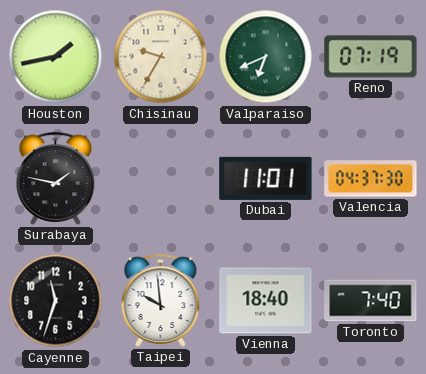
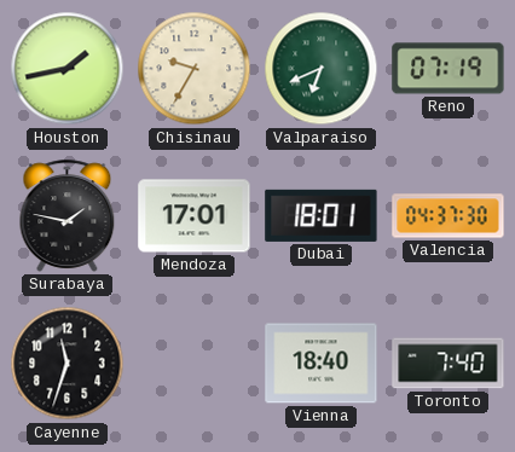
Mendoza: none -> 17:01 (195, 216)
Dubai: 11:01 -> 18:01 (322, 215)
Taipei: 9:59 -> none (161, 300)
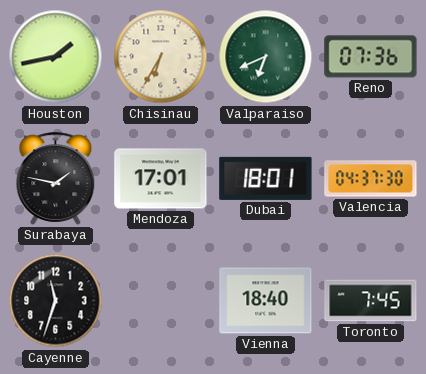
Chisinau: 9:35 -> 6:35 (161, 57)
Reno: 07:19 -> 07:36 (371, 57)
Toronto: 7:40 -> 7:45 (371, 301)
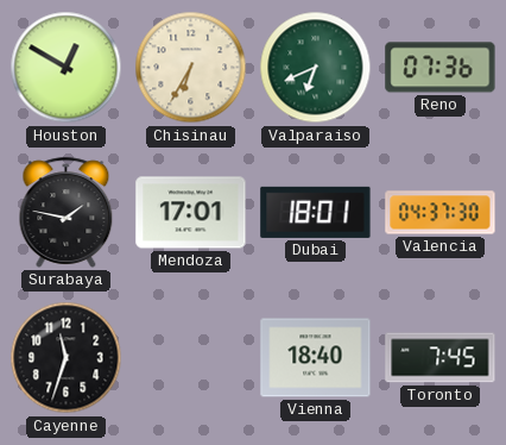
Houston: 1:43 -> 12:50 (67, 68)
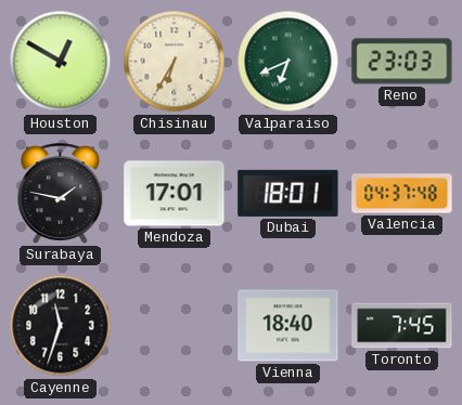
Reno: 07:36 -> 23:03 (402, 62)
Valencia: 04:37:30 -> 04:37:48 (402, 194)
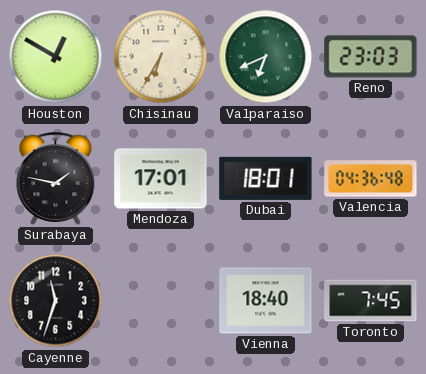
Valencia: 04:37 -> 04:36 (371, 179)
